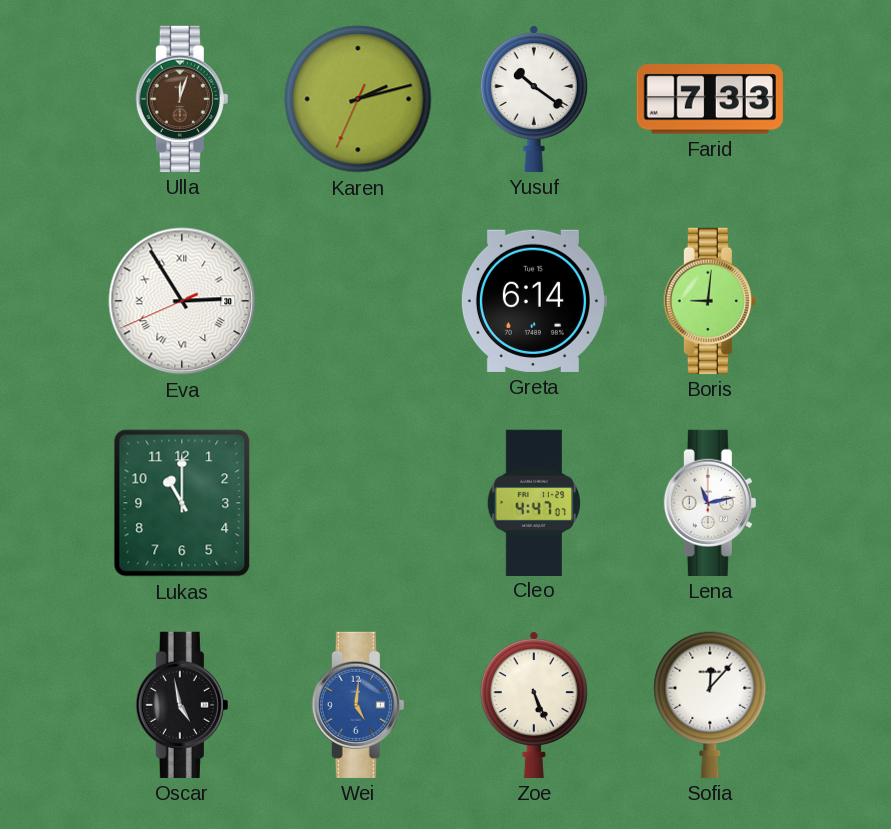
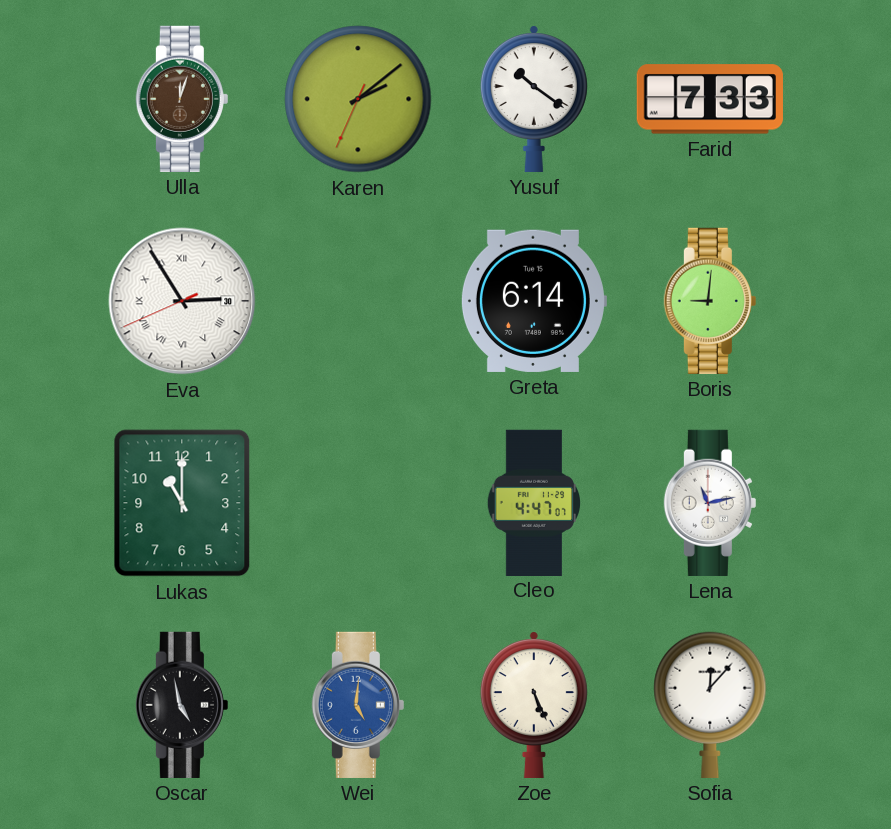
Karen: 2:12 -> 2:08 (358, 99)
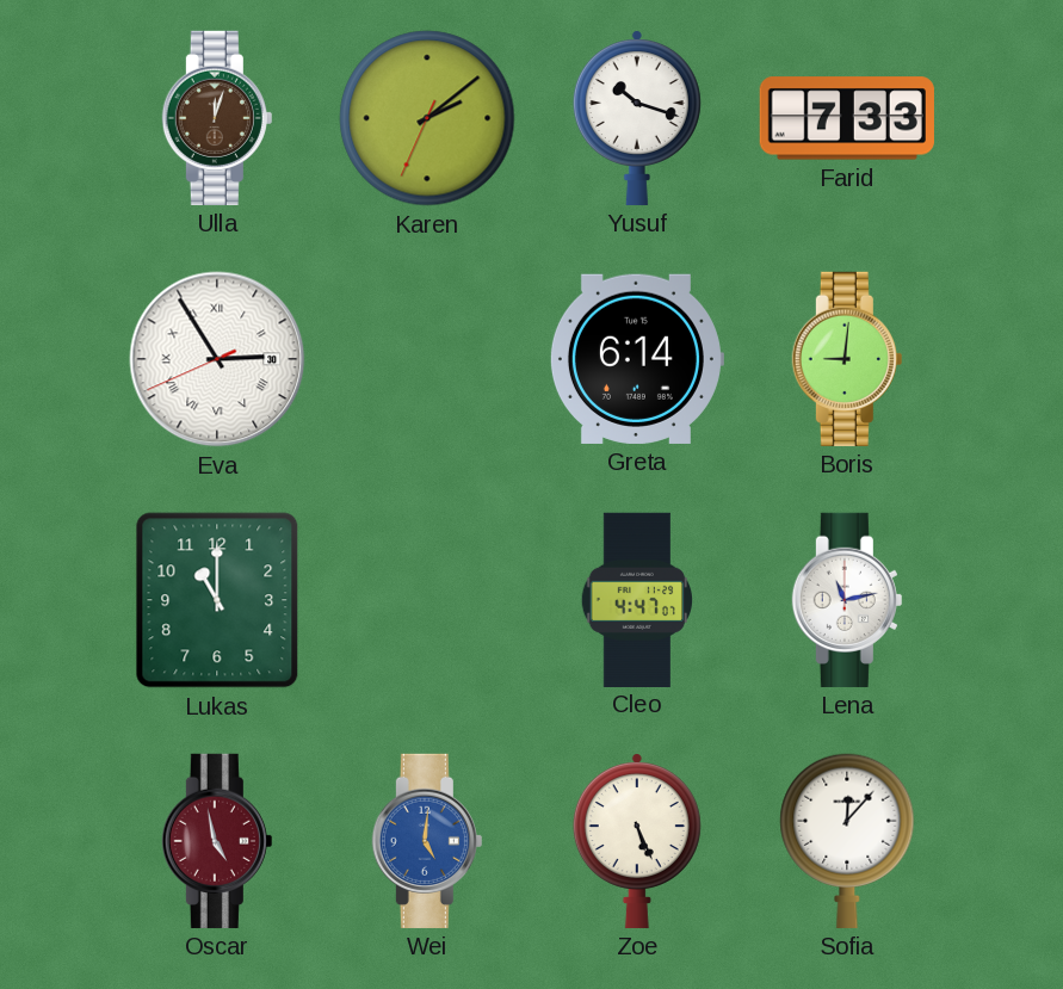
Yusuf: 10:21 -> 10:18 (637, 118)
Oscar dial: black -> burgundy (217, 841)
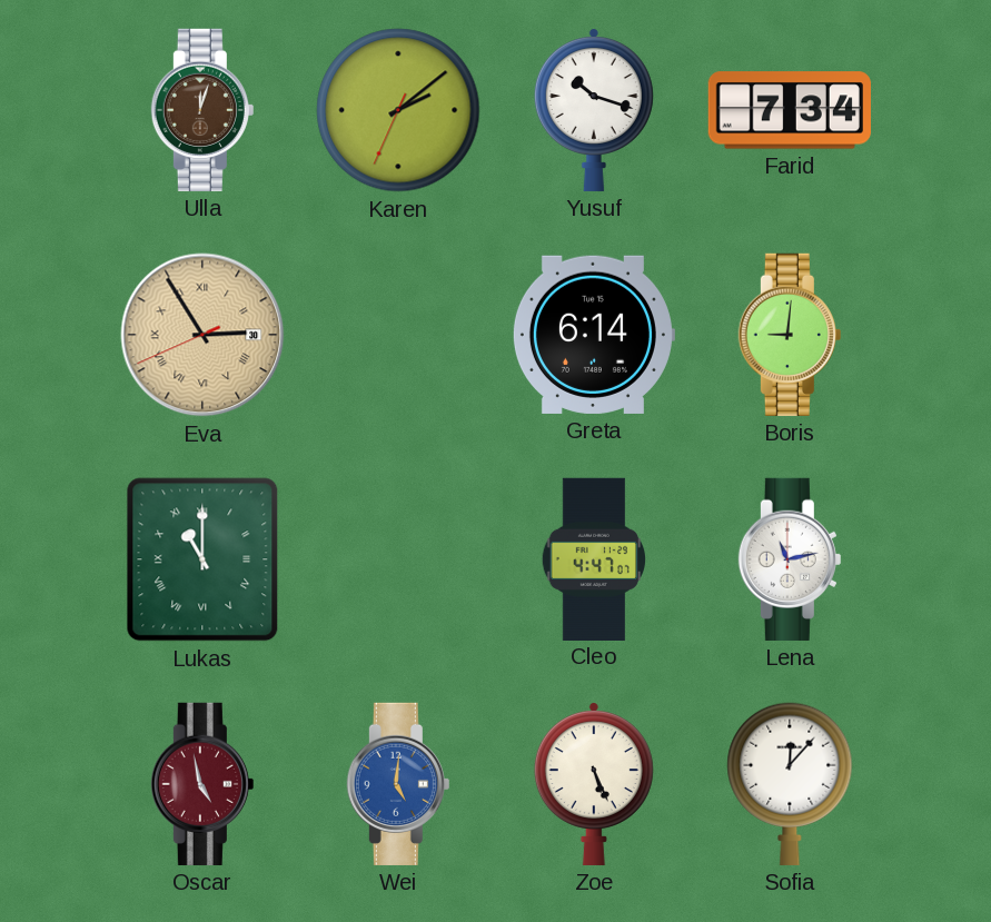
Farid: 7:33 -> 7:34 (790, 110)
Eva dial: white -> champagne (202, 335)
Lukas numerals: Arabic -> Roman (202, 559)
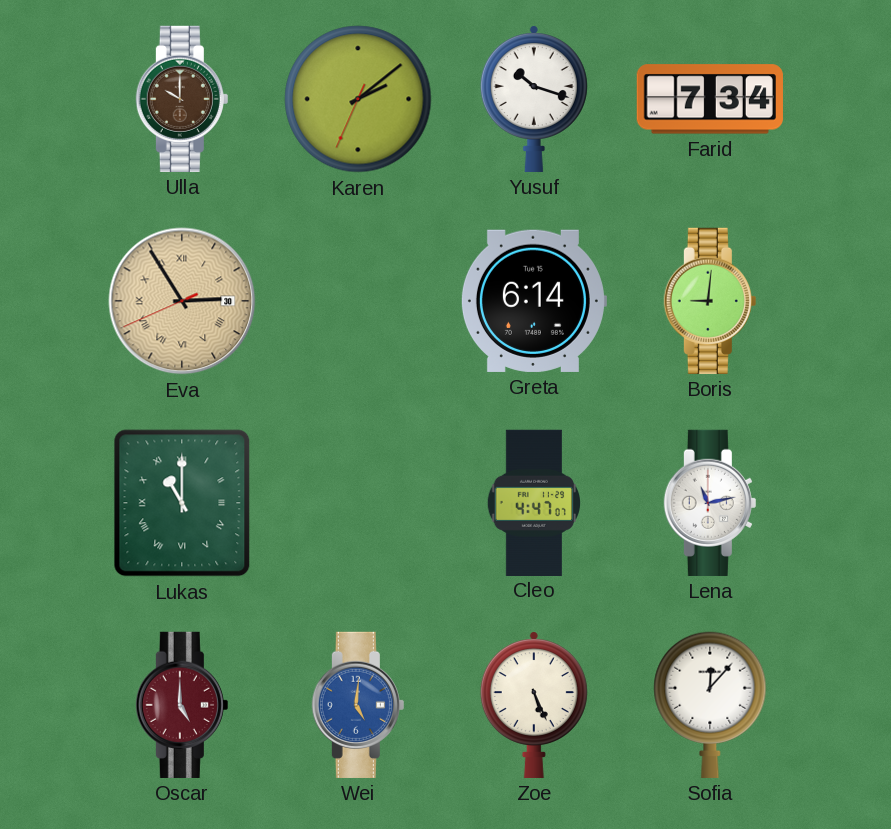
Ulla: 12:03 -> 10:00 (182, 99)
Oscar: 4:58 -> 5:00 (182, 705)
